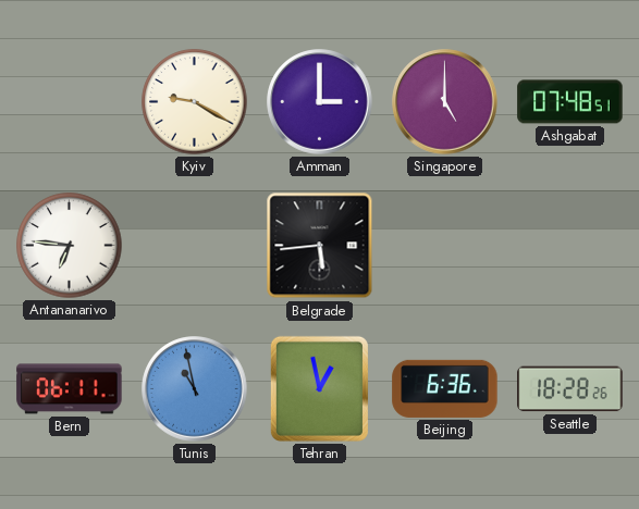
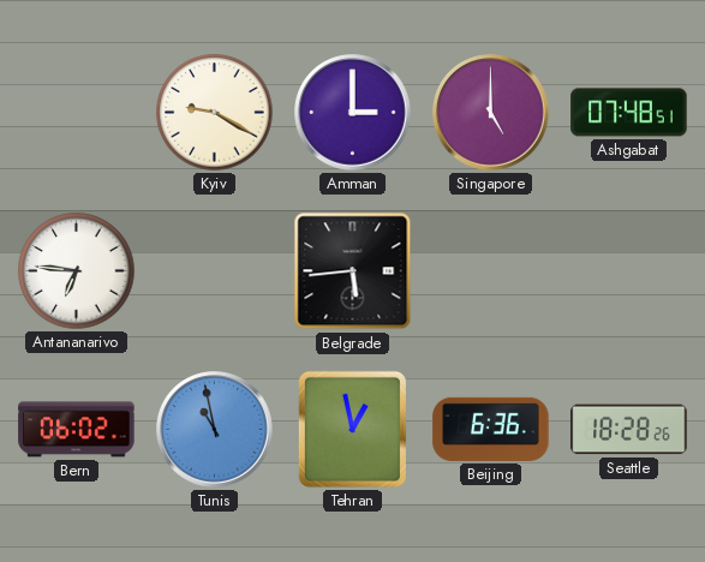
Bern: 06:11 -> 06:02 (77, 430)
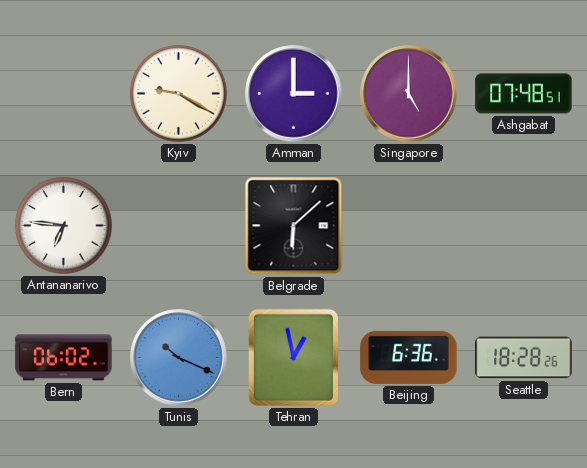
Belgrade: 5:44 -> 6:08 (294, 226)
Tunis: 10:58 -> 10:19 (179, 358)
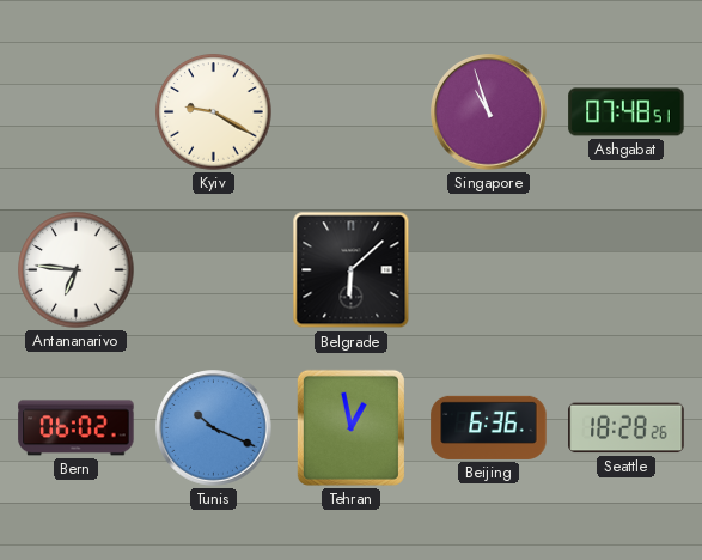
Amman: 3:00 -> none (294, 94)
Singapore: 5:00 -> 10:57 (489, 112)
